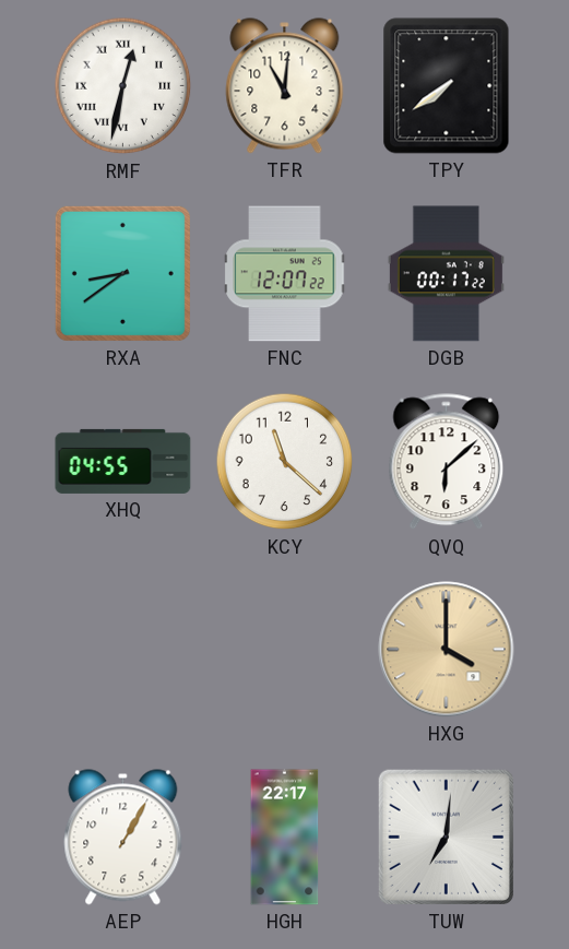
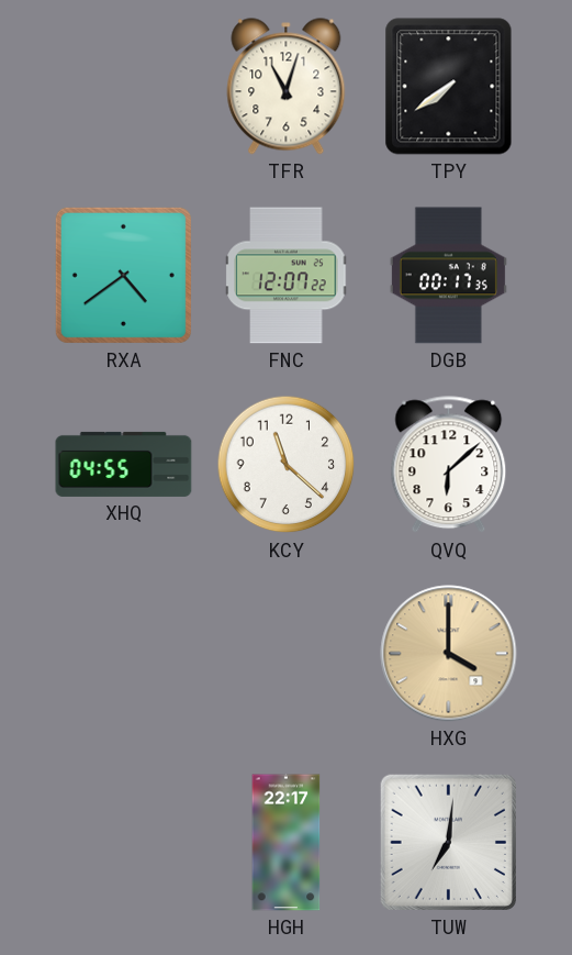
RMF: 12:32 -> none (123, 86)
TFR: 11:01 -> 11:03 (287, 87)
RXA: 8:39 -> 4:39 (123, 275)
DGB: 00:17:22 -> 00:17:35 (448, 276)
AEP: 1:05 -> none (123, 838)
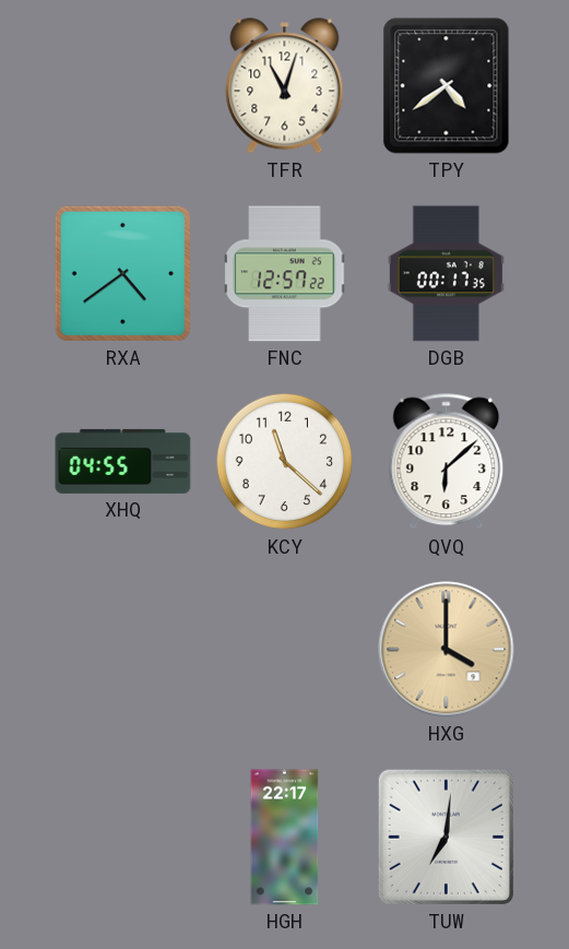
TPY: 7:39 -> 4:39 (447, 86)
FNC: 12:07 -> 12:57 (285, 274)
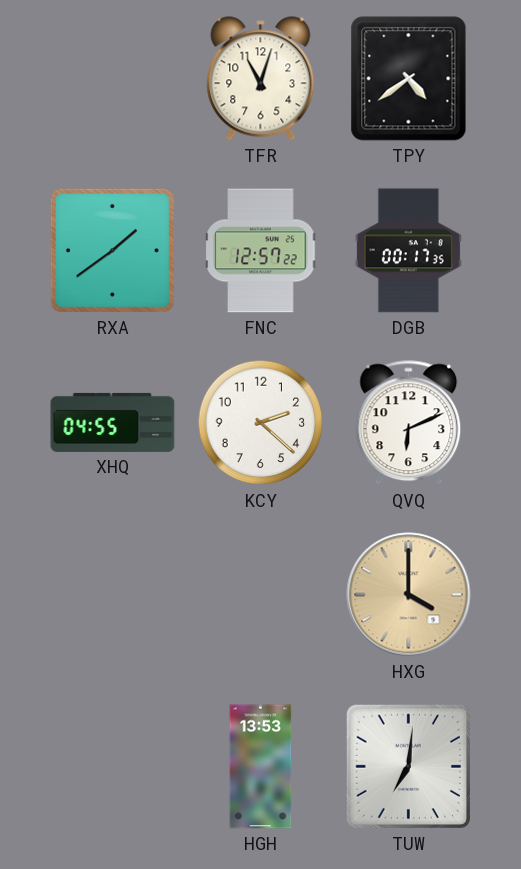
RXA: 4:39 -> 1:39 (112, 250)
KCY: 11:22 -> 2:22 (261, 423)
QVQ: 6:08 -> 6:11 (409, 423)
HGH: 22:17 -> 13:53 (261, 767)
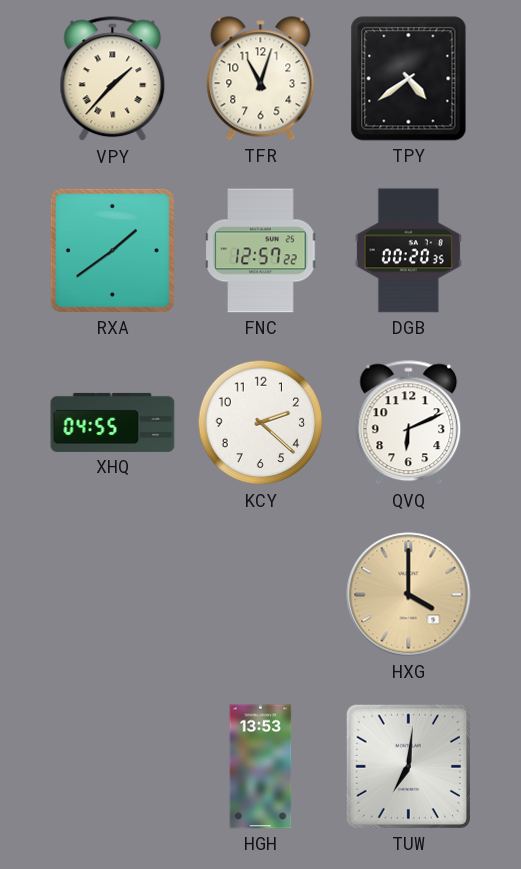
VPY: none -> 1:37 (113, 79)
DGB: 00:17 -> 00:20 (408, 251)
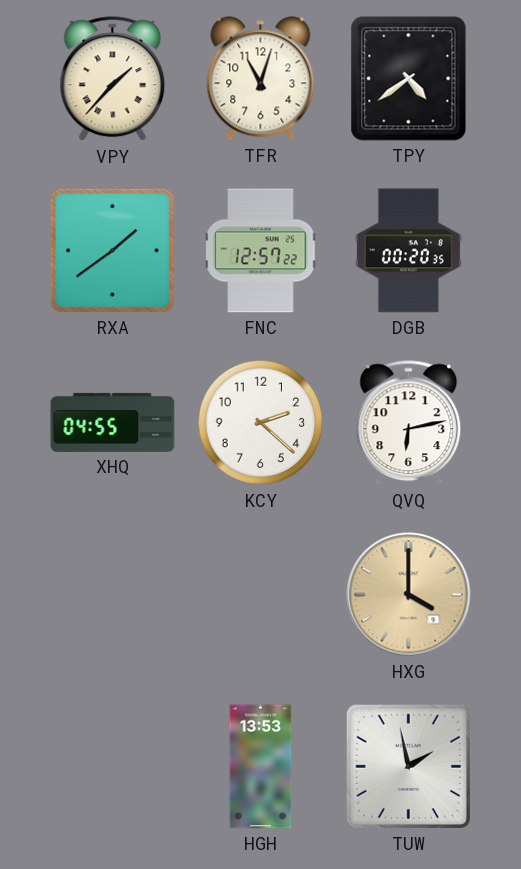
QVQ: 6:11 -> 6:13 (409, 423)
TUW: 7:01 -> 1:58 (408, 766)
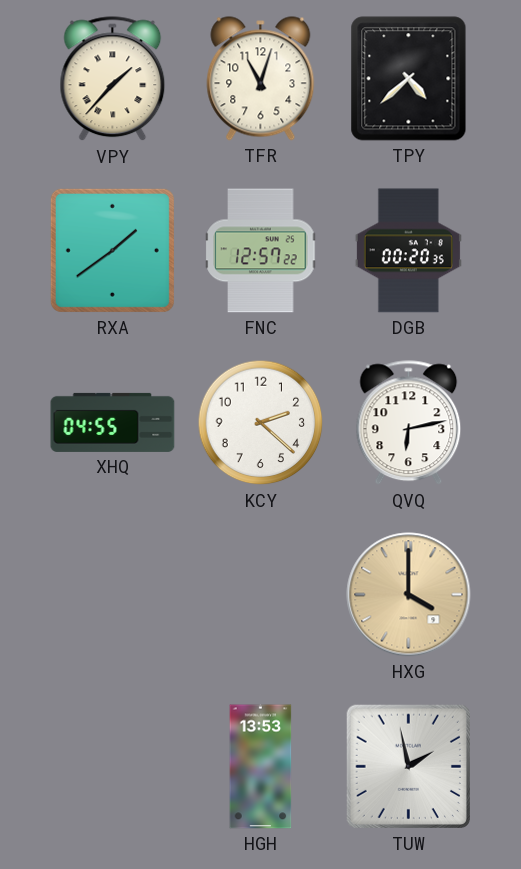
TPY: 4:39 -> 4:38 (409, 79)
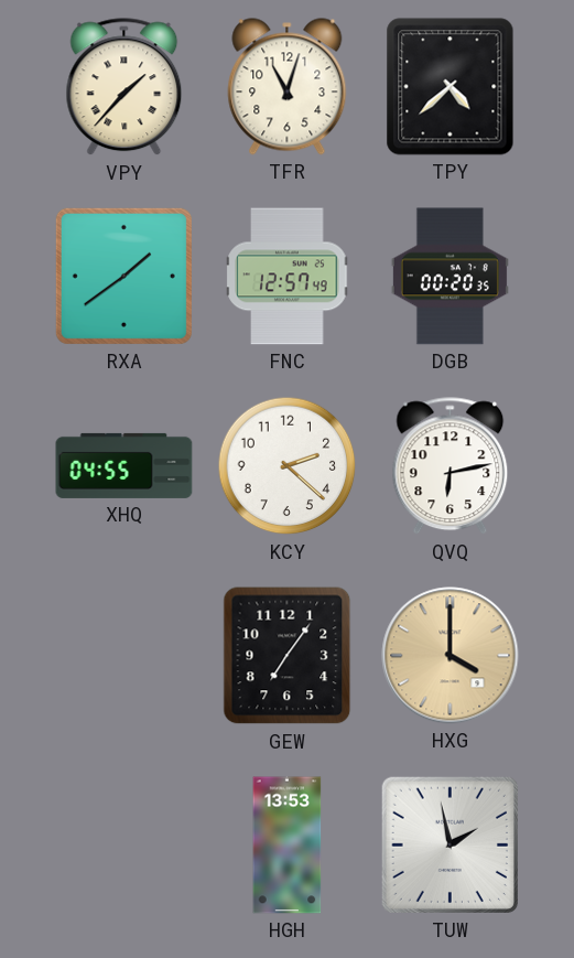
FNC: 12:57:22 -> 12:57:49 (288, 277)
GEW: none -> 7:06 (288, 656)
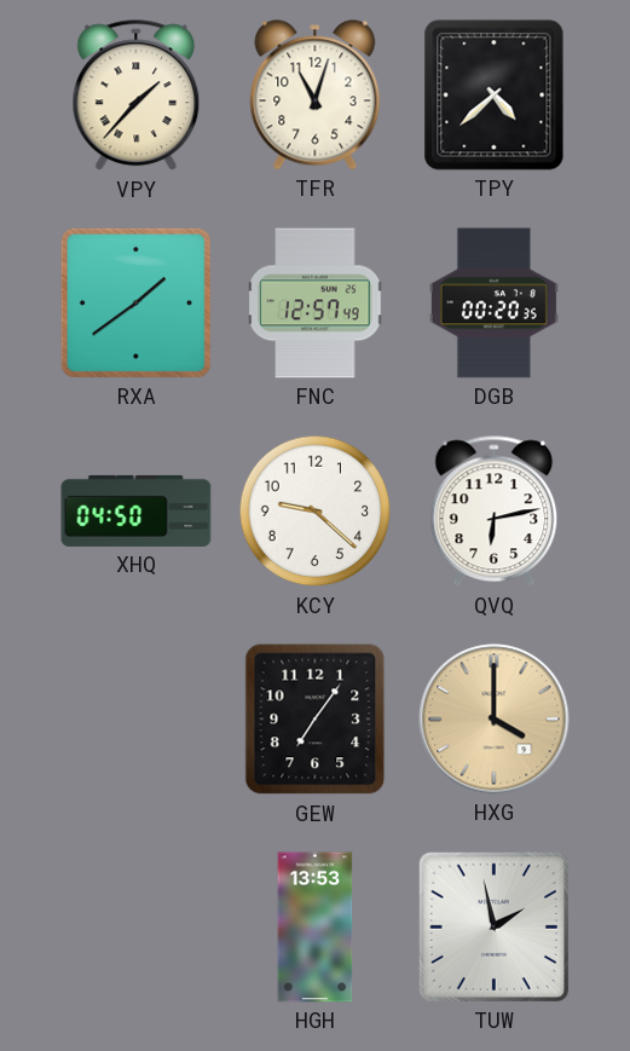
XHQ: 04:55 -> 04:50 (137, 510)
KCY: 2:22 -> 9:22 (316, 512)
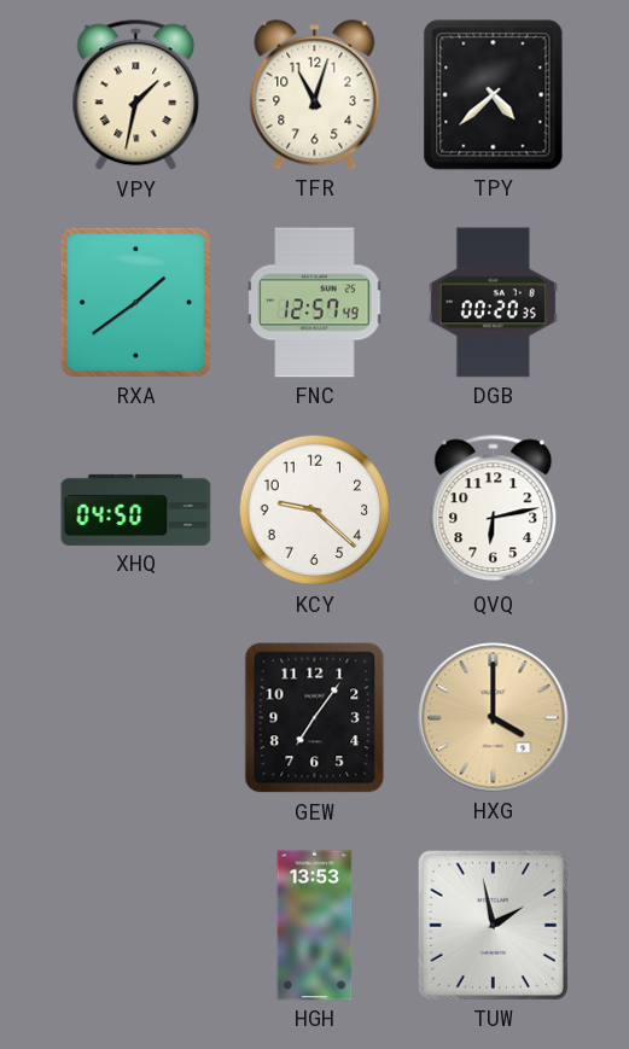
VPY: 1:37 -> 1:32 (136, 95)
